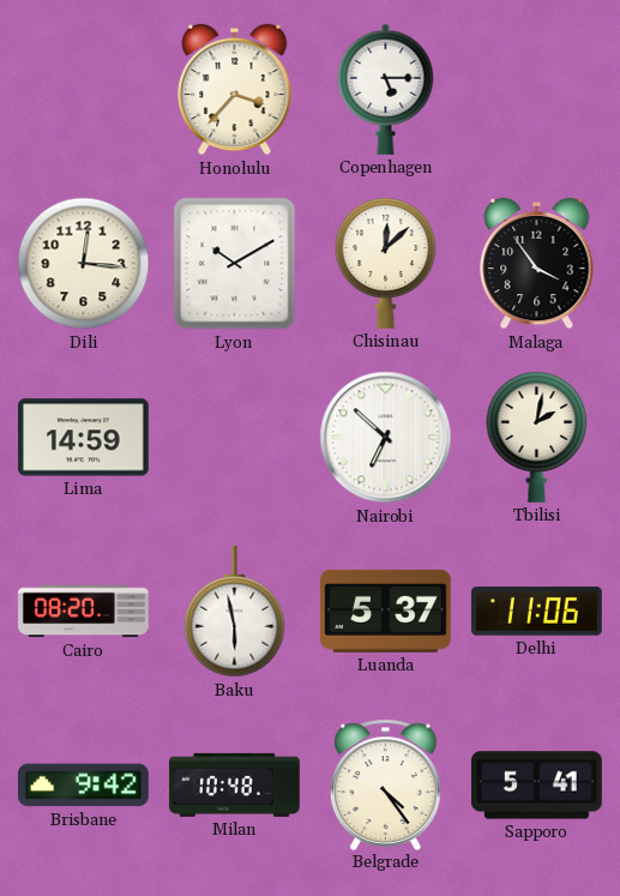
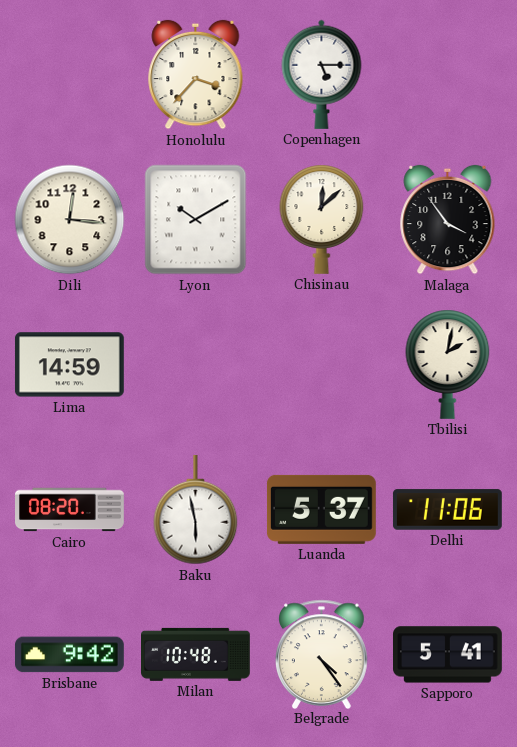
Nairobi: 6:52 -> none (386, 438)
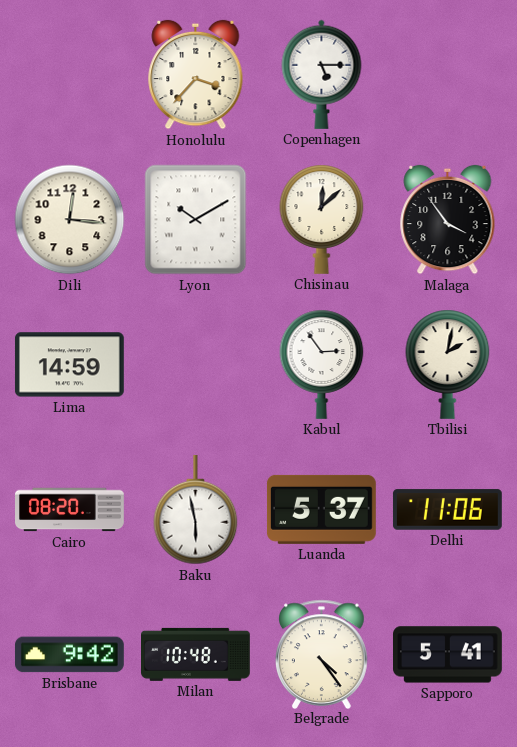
Kabul: none -> 2:54 (322, 364)
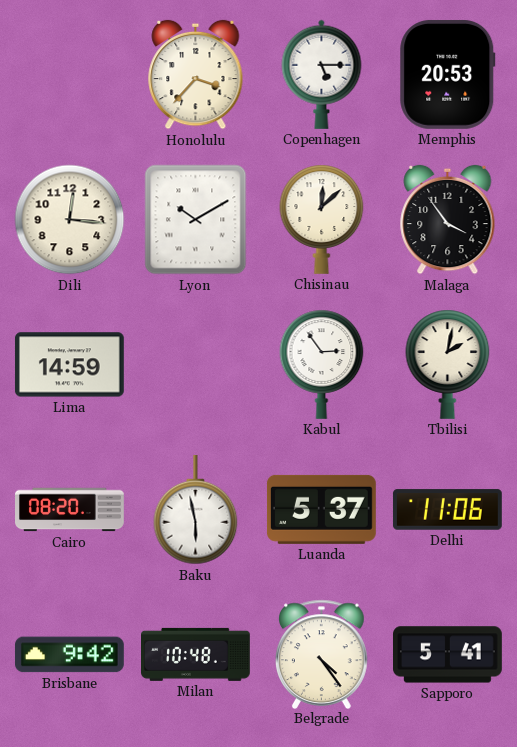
Memphis: none -> 20:53 (448, 74)
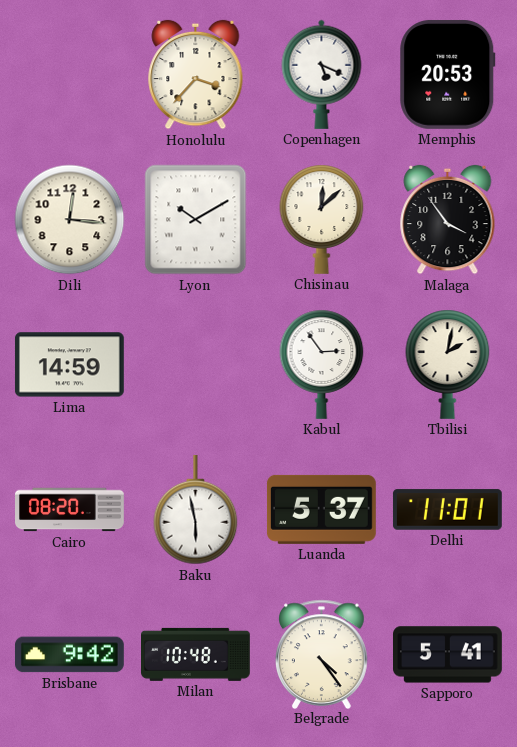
Copenhagen: 5:15 -> 5:19 (322, 74)
Delhi: 11:06 -> 11:01 (447, 510)
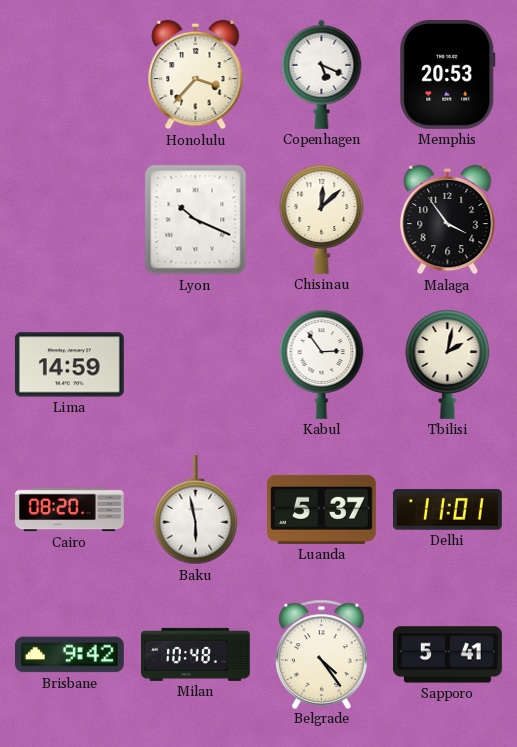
Dili: 12:16 -> none (70, 220)
Lyon: 10:10 -> 10:19 (196, 220)
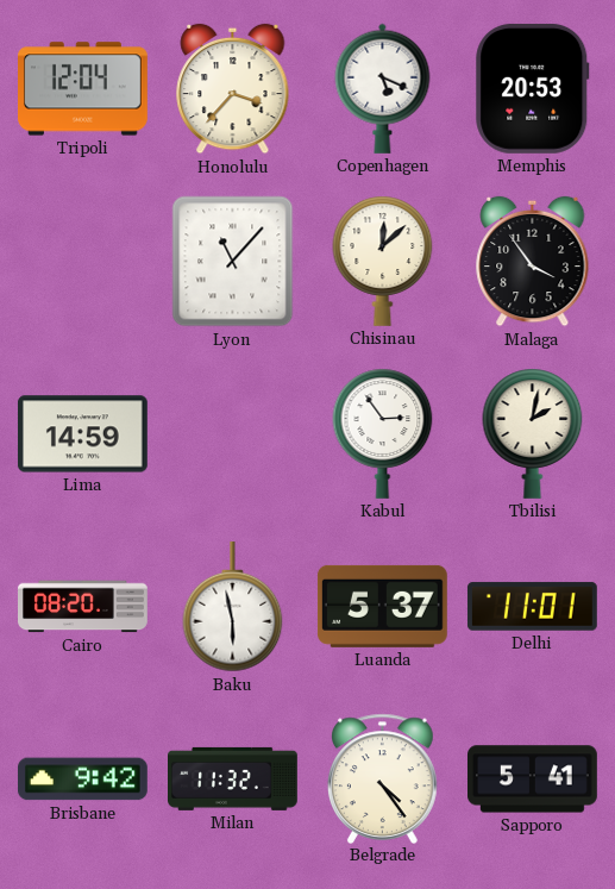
Tripoli: none -> 12:04 (83, 89)
Lyon: 10:19 -> 11:07 (233, 262)
Milan: 10:48 -> 11:32 (233, 778)
